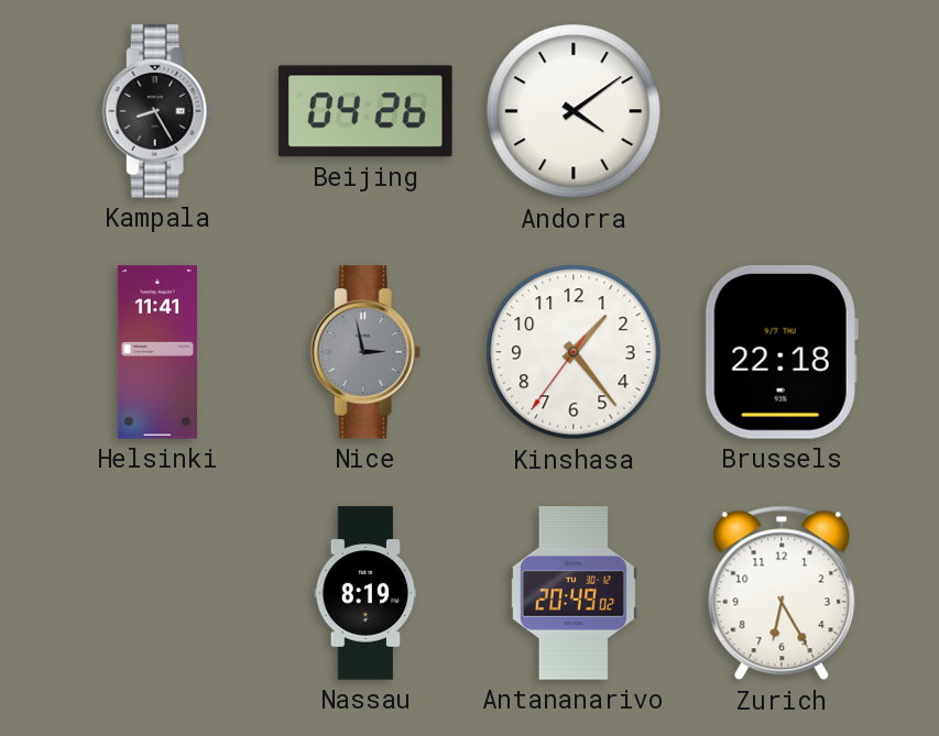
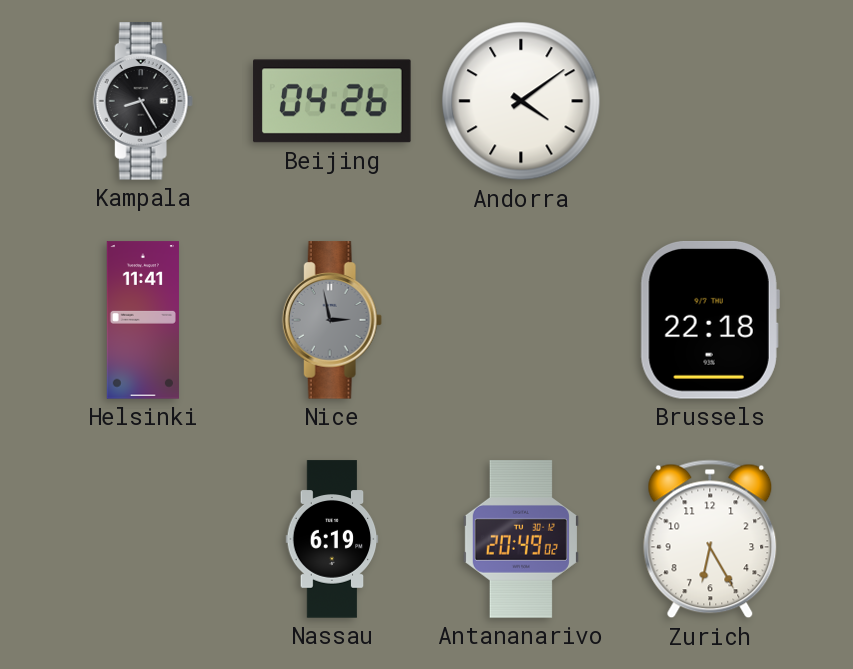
Kinshasa: 1:23 -> none (574, 352)
Nassau: 8:19 -> 6:19 (332, 539)
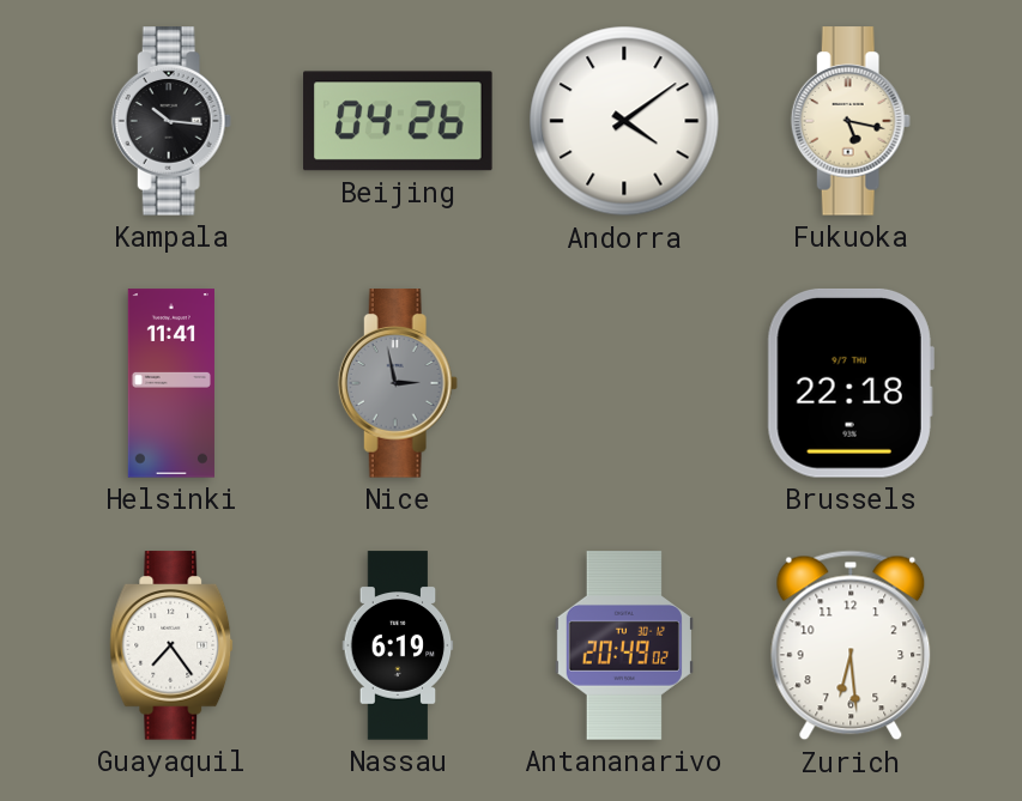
Kampala: 8:25 -> 10:16 (171, 121)
Fukuoka: none -> 5:17 (851, 121)
Guayaquil: none -> 7:24 (171, 645)
Zurich: 6:25 -> 6:29 (851, 645)
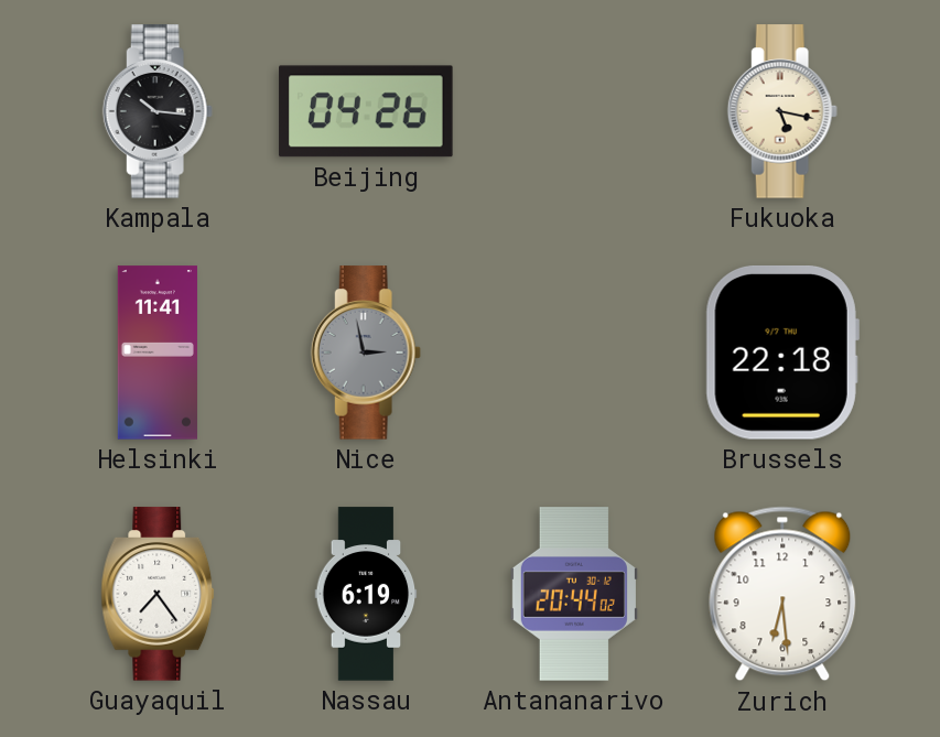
Andorra: 4:09 -> none (624, 121)
Antananarivo: 20:49 -> 20:44 (574, 594)
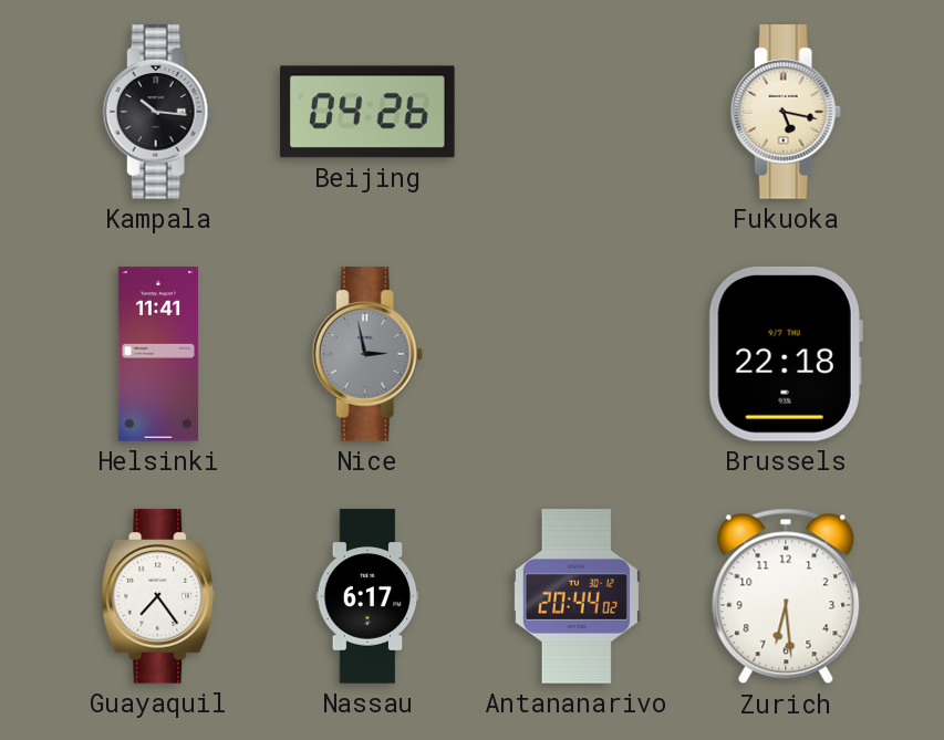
Nassau: 6:19 -> 6:17 (367, 596)
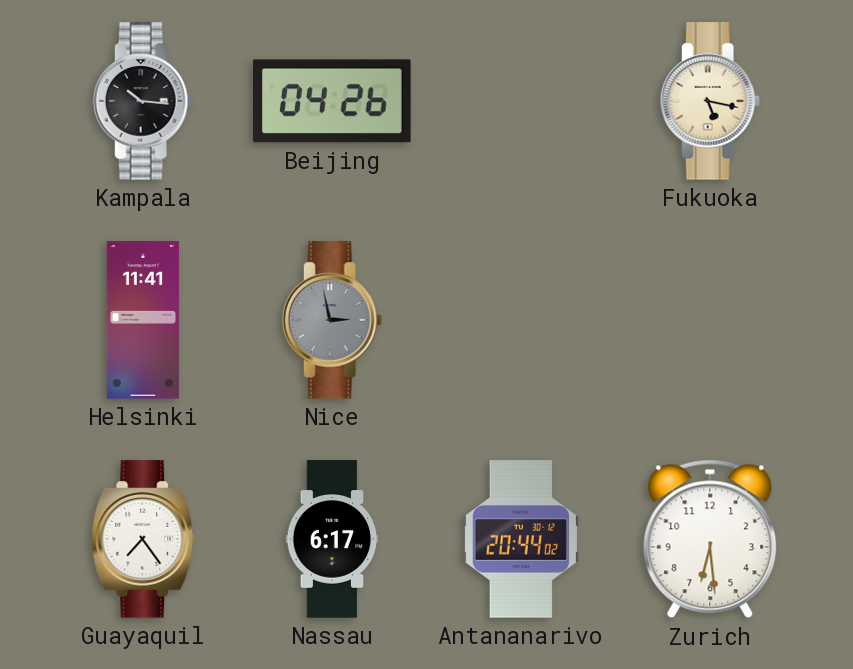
Brussels: 22:18 -> none (786, 354)
